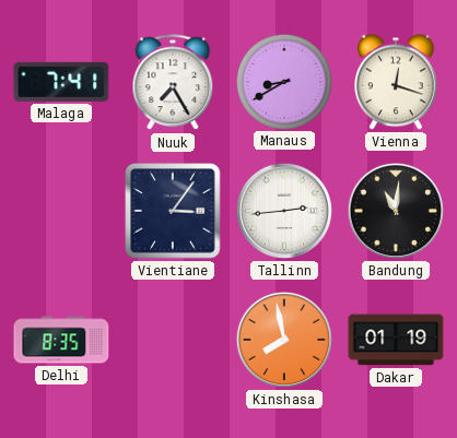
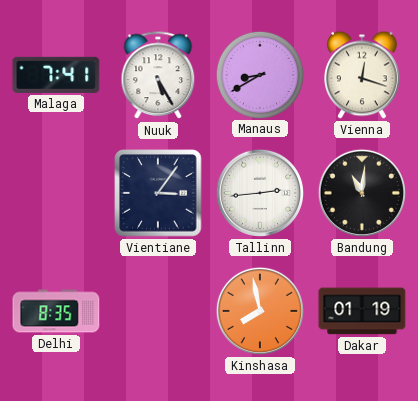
Nuuk: 7:25 -> 5:25 (158, 76)
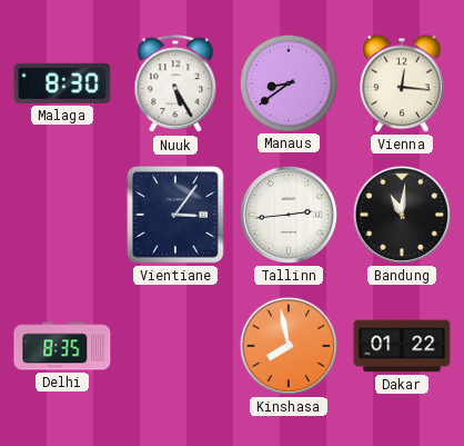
Malaga: 7:41 -> 8:30 (62, 83)
Manaus: 8:40 -> 8:39 (288, 82)
Vienna: 12:18 -> 12:16 (402, 83)
Dakar: 01:19 -> 01:22 (402, 346)
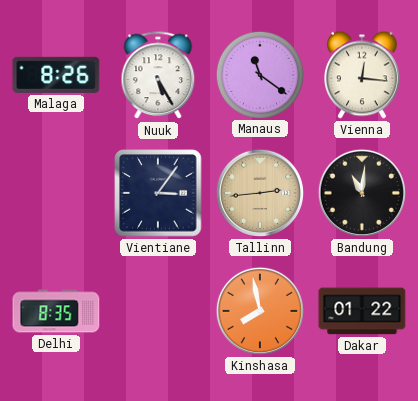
Malaga: 8:30 -> 8:26 (56, 75)
Manaus: 8:39 -> 11:21 (259, 74)
Tallinn dial: white -> champagne (260, 193)
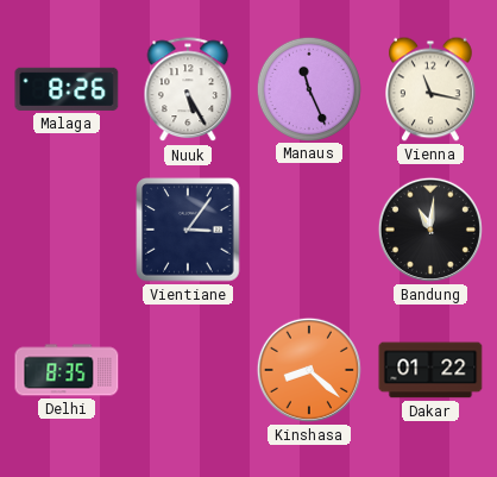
Manaus: 11:21 -> 11:26 (308, 88)
Vienna: 12:16 -> 11:17 (430, 89)
Tallinn: 2:44 -> none (260, 193)
Kinshasa: 7:58 -> 8:22 (309, 370)
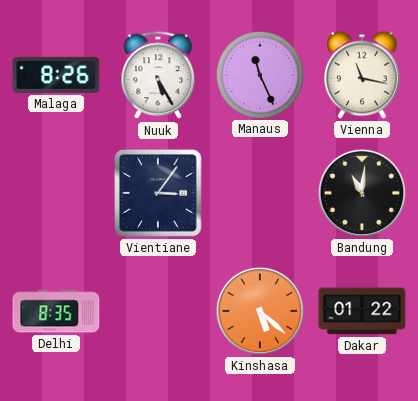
Kinshasa: 8:22 -> 5:22 (260, 311)
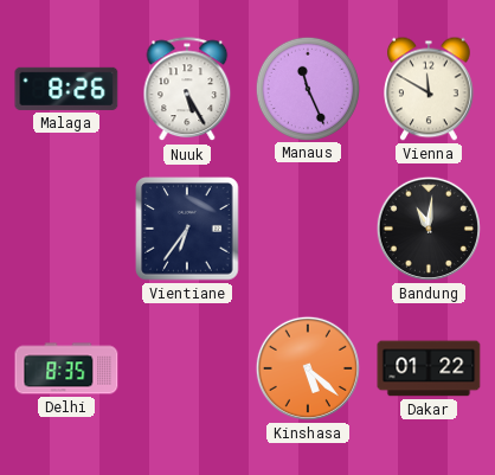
Vienna: 11:17 -> 11:50 (429, 89)
Vientiane: 3:06 -> 6:36 (187, 229)
